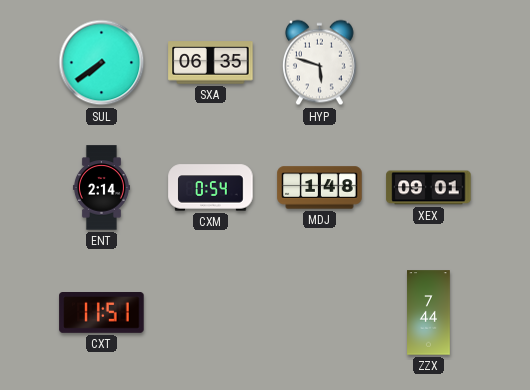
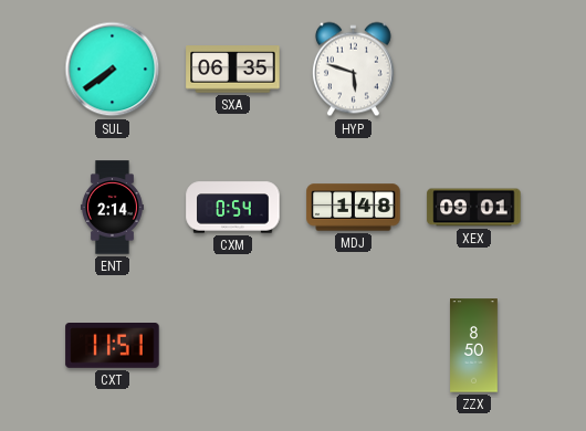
ZZX: 7:44 -> 8:50 (474, 346)
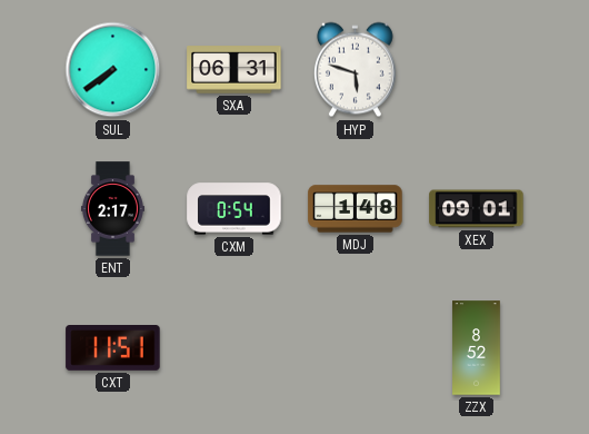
SXA: 06:35 -> 06:31 (234, 70)
ENT: 2:14 -> 2:17 (112, 209)
ZZX: 8:50 -> 8:52 (477, 348)
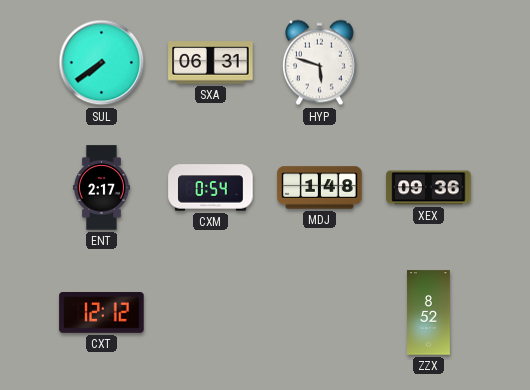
XEX: 09:01 -> 09:36 (429, 188)
CXT: 11:51 -> 12:12 (102, 313)
